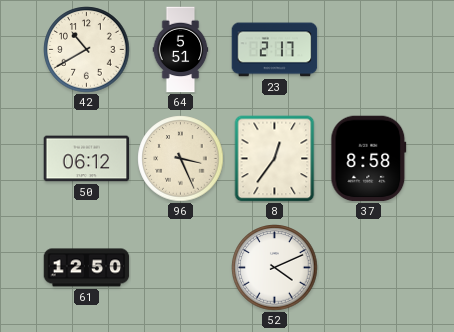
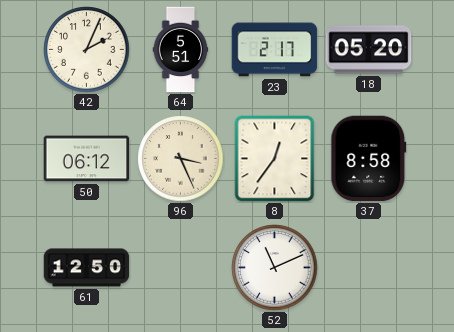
42: 10:40 -> 2:04 (87, 50)
18: none -> 05:20 (369, 50)
52: 4:11 -> 11:11 (275, 268)
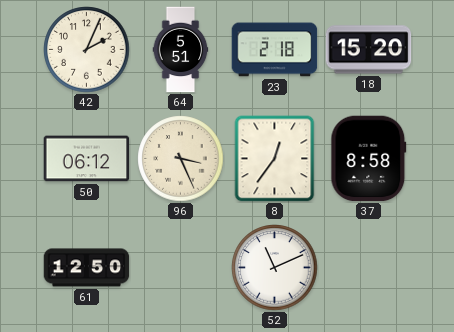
23: 2:17 -> 2:18 (275, 50)
18: 05:20 -> 15:20 (369, 50)
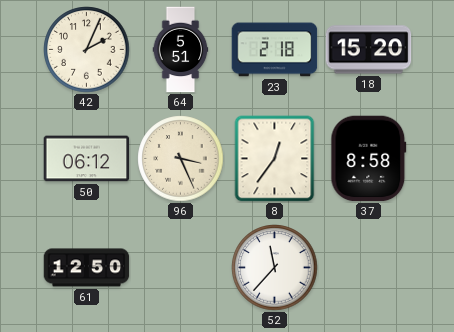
52: 11:11 -> 11:37 (275, 268)
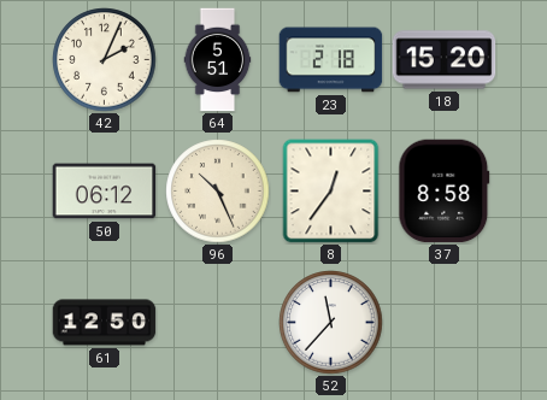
96: 3:26 -> 10:26 (218, 192)
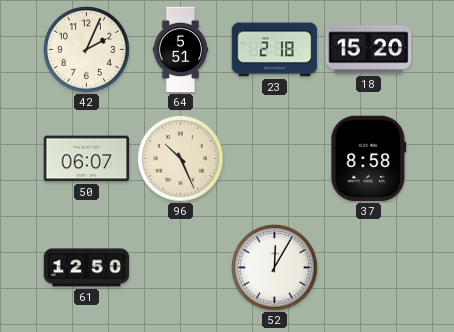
50: 06:12 -> 06:07 (87, 159)
8: 12:36 -> none (331, 192)
52: 11:37 -> 12:05 (275, 268)
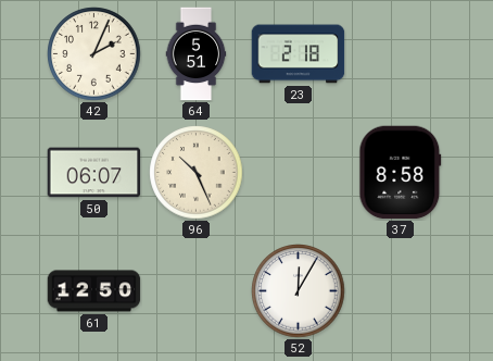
18: 15:20 -> none (369, 50)
